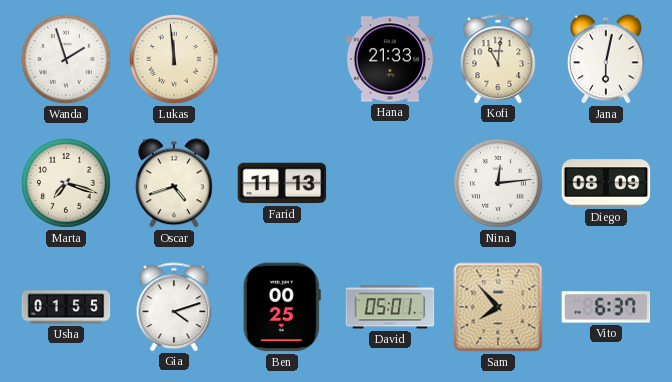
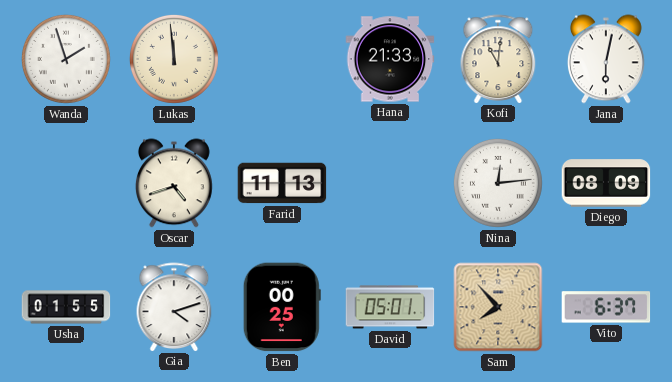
Marta: 7:18 -> none (66, 183)
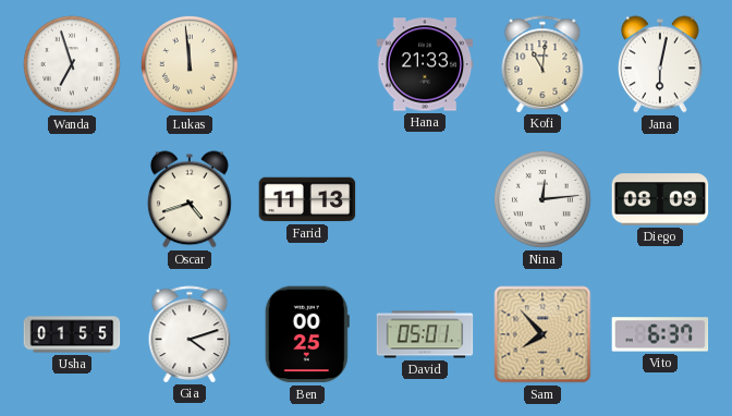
Wanda: 1:57 -> 6:57 (72, 64)
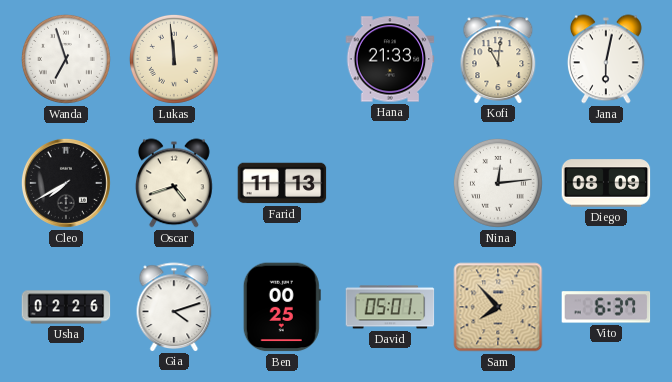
Cleo: none -> 7:40 (66, 183)
Usha: 01:55 -> 02:26 (66, 307)
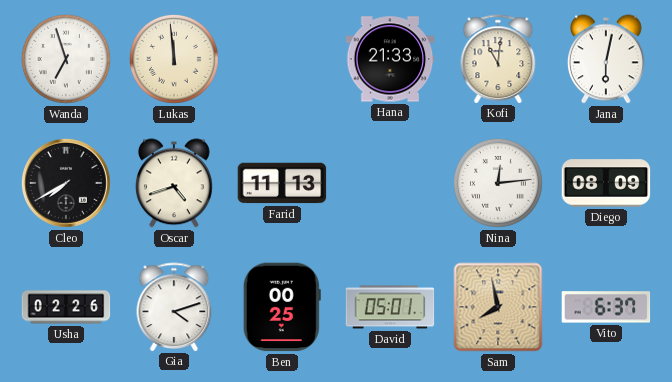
Sam: 7:53 -> 7:58 (498, 307)
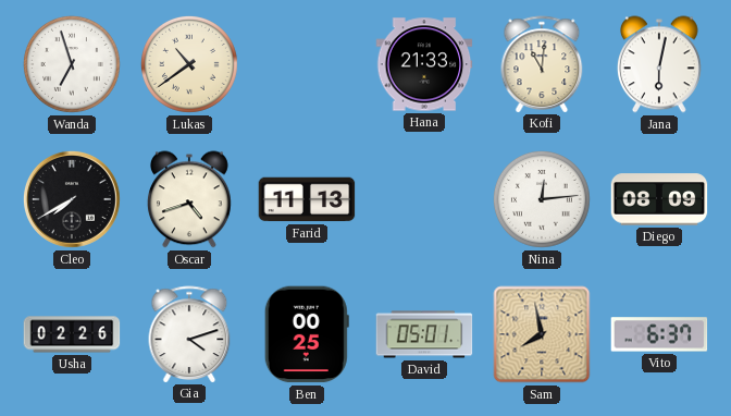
Lukas: 11:59 -> 10:39 (189, 64)
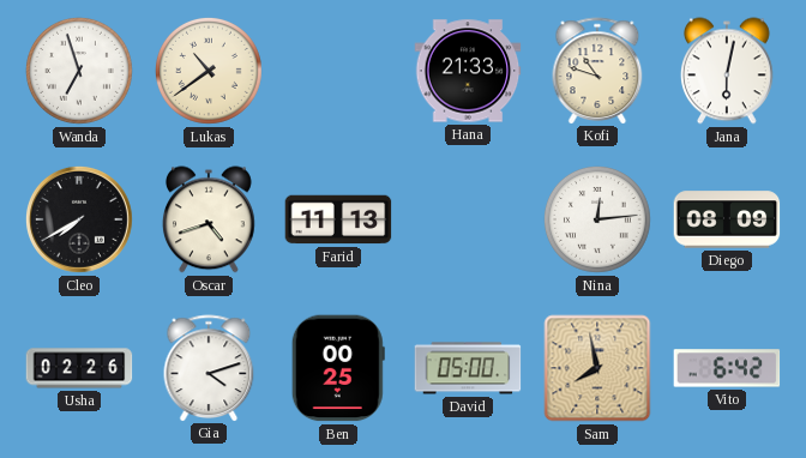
Kofi: 11:01 -> 10:48 (597, 71)
David: 05:01 -> 05:00 (468, 368)
Vito: 6:37 -> 6:42 (727, 368)
